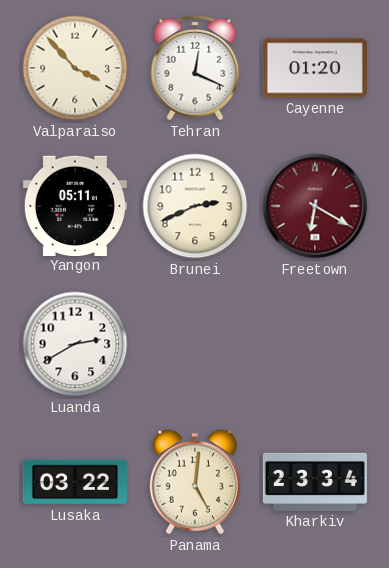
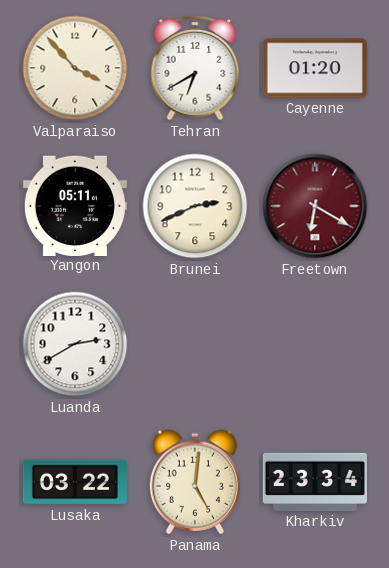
Tehran: 12:19 -> 6:40 (195, 68)
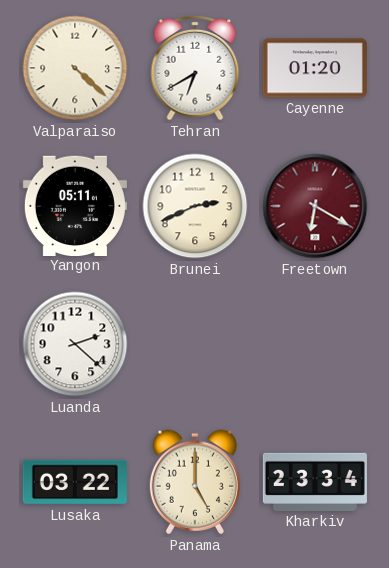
Valparaiso: 3:53 -> 4:22 (75, 68)
Luanda: 2:40 -> 2:22 (75, 344)
Panama: 5:01 -> 5:00 (195, 482)
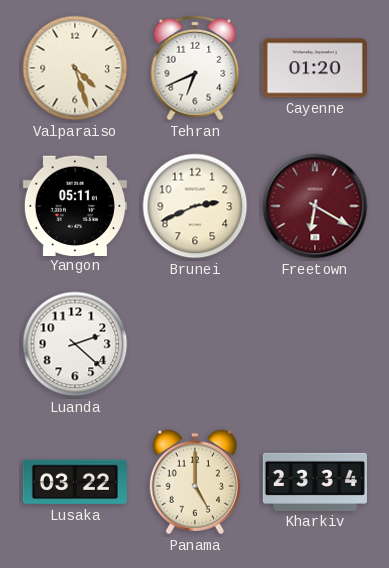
Valparaiso: 4:22 -> 4:27 (75, 68)
Tehran: 6:40 -> 6:41 (195, 68)
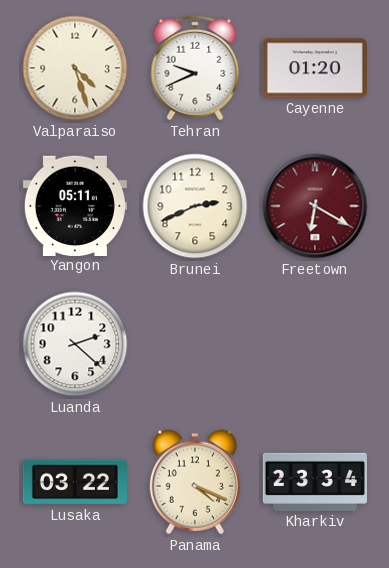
Tehran: 6:41 -> 9:41 (195, 68)
Panama: 5:00 -> 4:19 (195, 482)
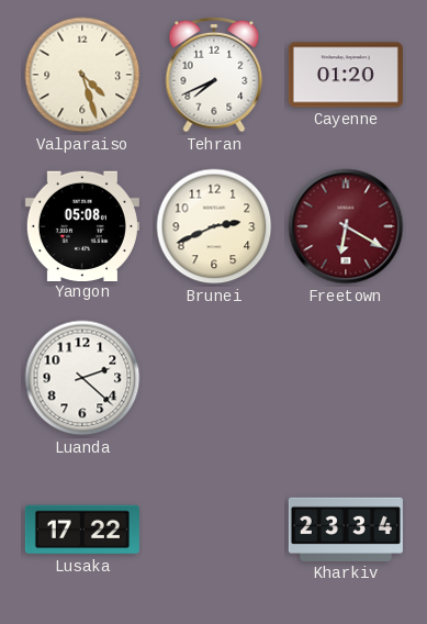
Tehran: 9:41 -> 7:41 (214, 75)
Yangon: 05:11 -> 05:08 (82, 225)
Lusaka: 03:22 -> 17:22 (82, 530)
Panama: 4:19 -> none (195, 482)
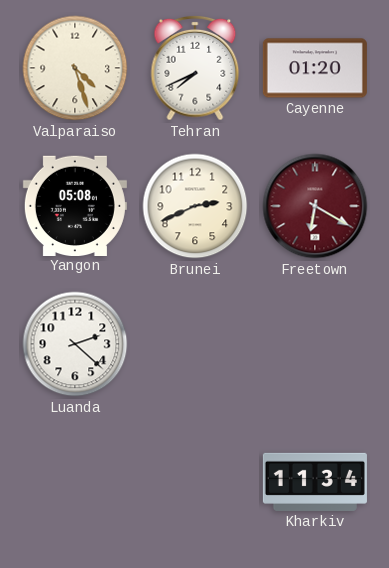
Lusaka: 17:22 -> none (82, 530)
Kharkiv: 23:34 -> 11:34 (315, 482)
